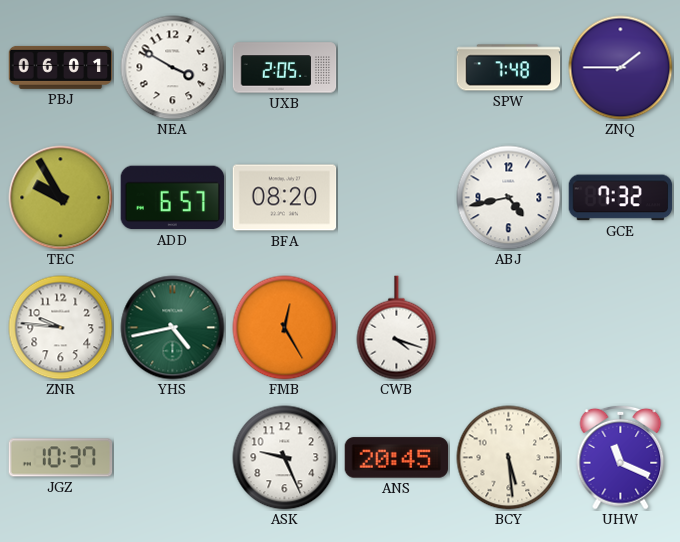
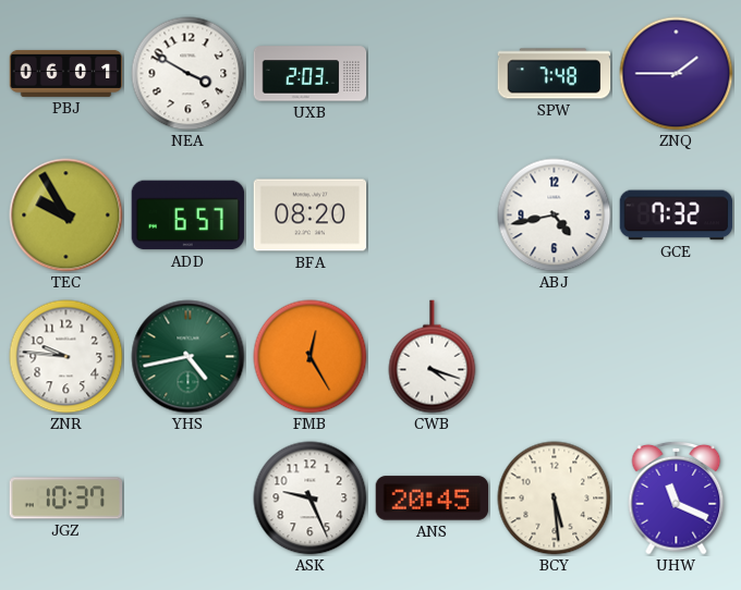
UXB: 2:05 -> 2:03 (311, 74)
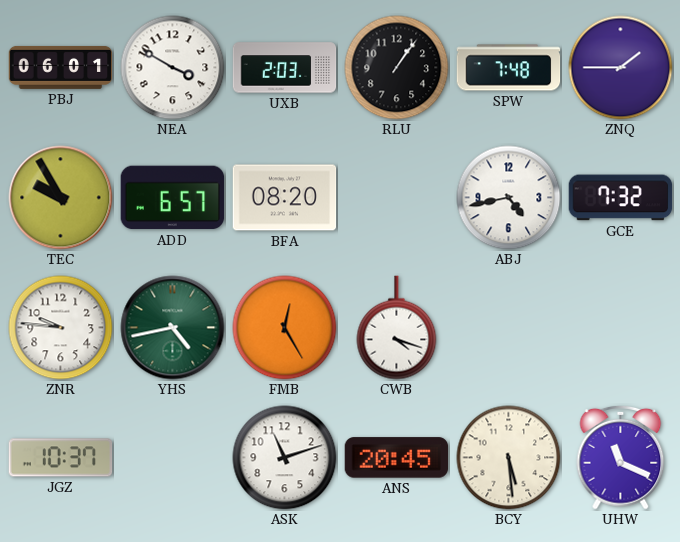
RLU: none -> 1:06 (397, 68)
ASK: 9:26 -> 11:12 (285, 458)
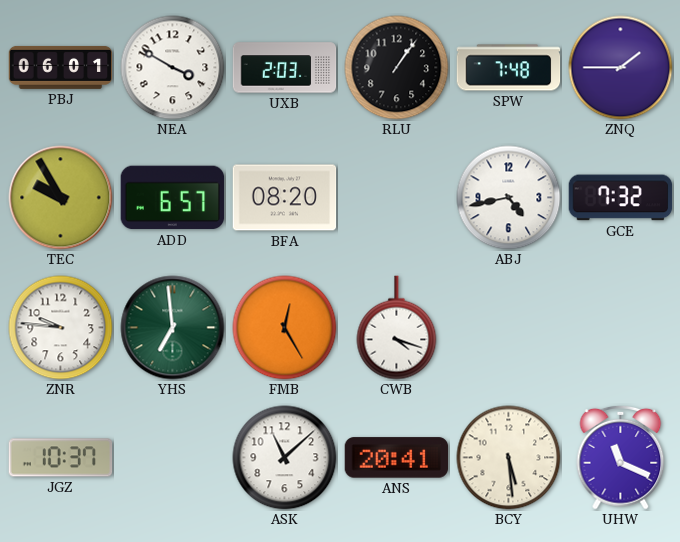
YHS: 4:43 -> 6:59 (173, 328)
ASK: 11:12 -> 11:08 (285, 458)
ANS: 20:45 -> 20:41 (397, 458)
